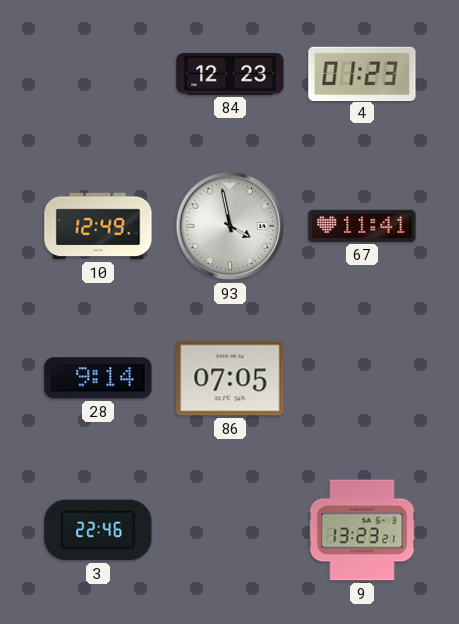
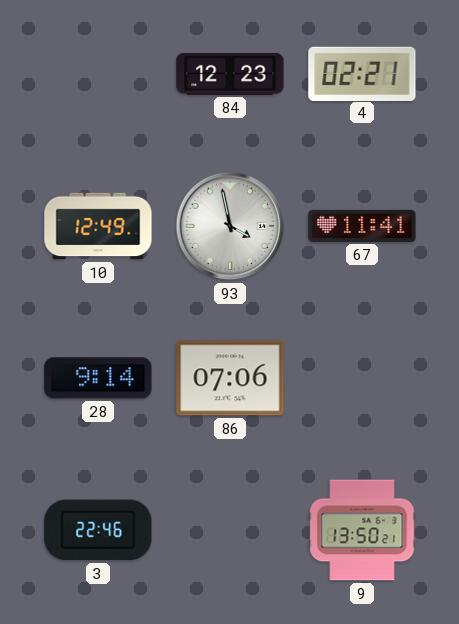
4: 01:23 -> 02:21 (362, 73)
86: 07:05 -> 07:06 (230, 378)
9: 13:23 -> 13:50 (362, 530)
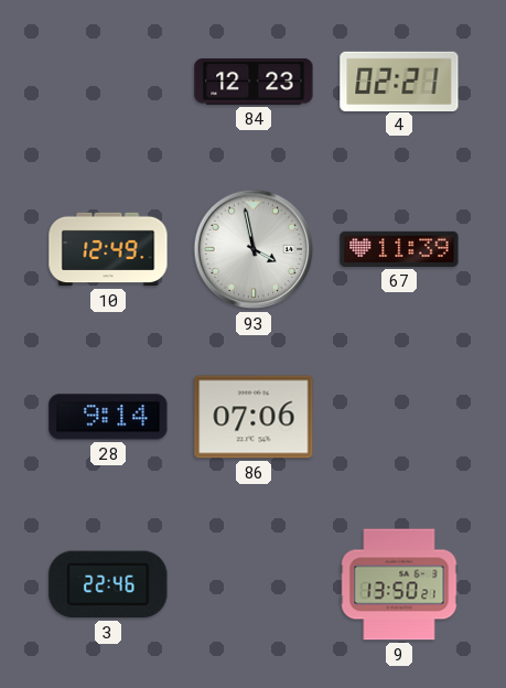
67: 11:41 -> 11:39 (399, 249)
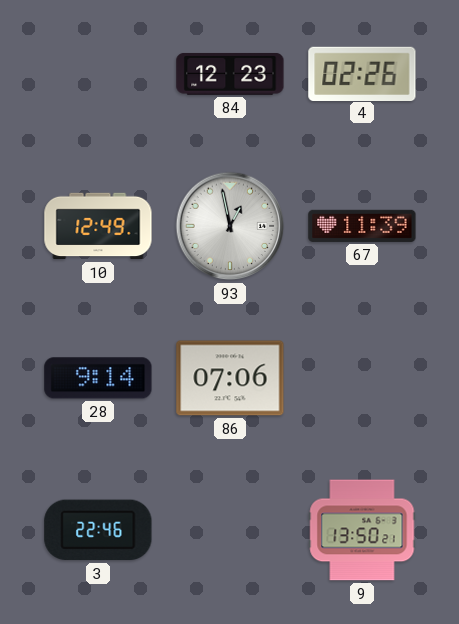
4: 02:21 -> 02:26 (362, 73)
93: 3:58 -> 12:58 (230, 226)
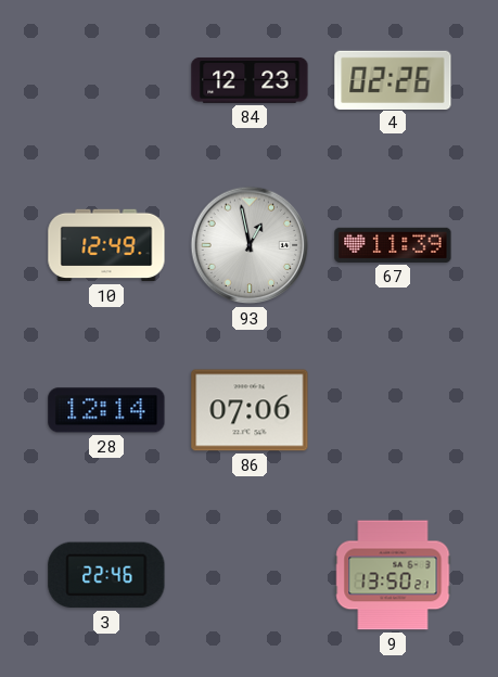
28: 9:14 -> 12:14 (106, 410)
